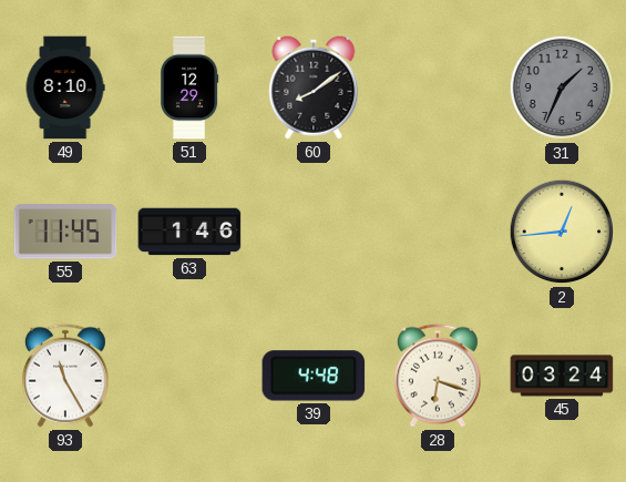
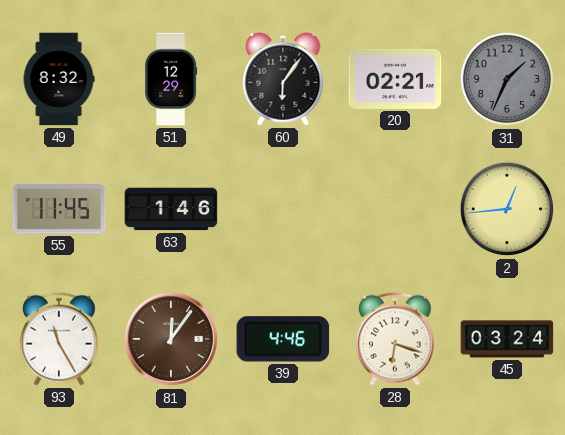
49: 8:10 -> 8:32 (59, 79)
60: 8:09 -> 6:06 (283, 79)
20: none -> 02:21 (395, 79)
81: none -> 12:06 (171, 339)
39: 4:48 -> 4:46 (283, 339)
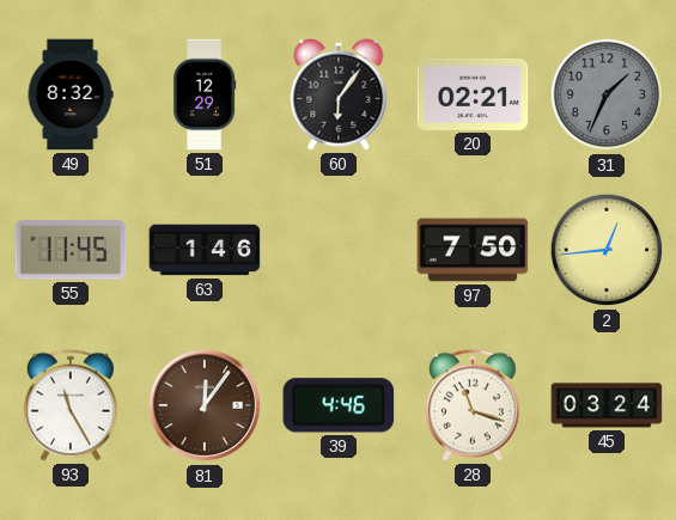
97: none -> 7:50 (473, 250)
28: 6:18 -> 11:18 (473, 405)
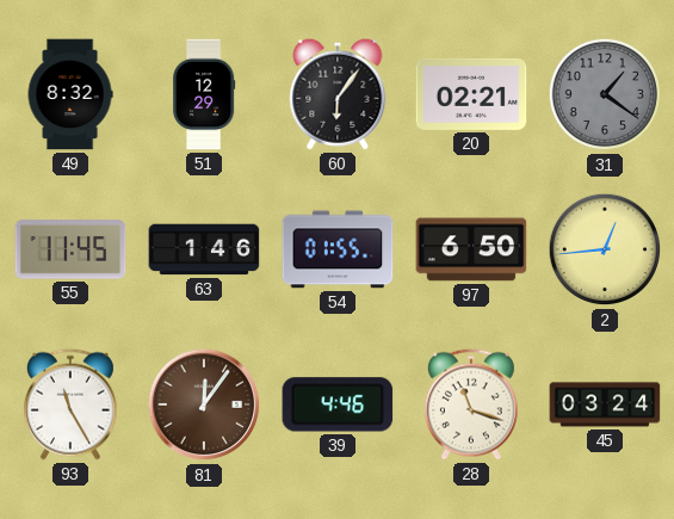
31: 1:34 -> 1:21 (605, 94)
54: none -> 01:55 (338, 249)
97: 7:50 -> 6:50 (471, 249)
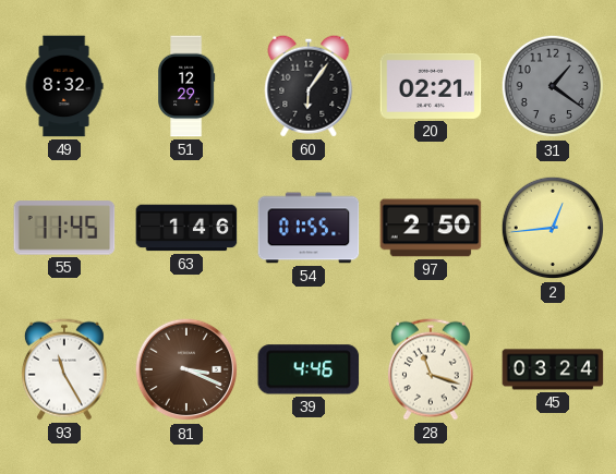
97: 6:50 -> 2:50 (431, 228)
81: 12:06 -> 3:19 (186, 369)
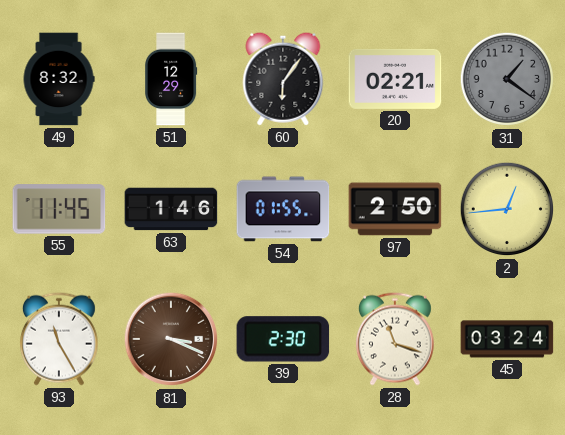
39: 4:46 -> 2:30 (283, 339)
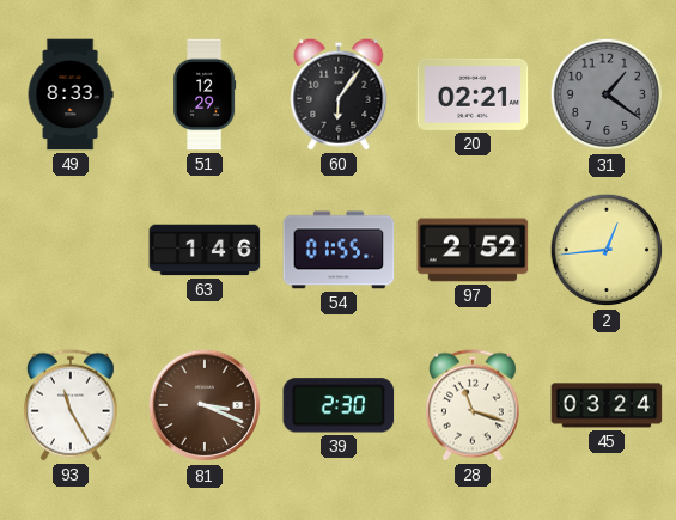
49: 8:32 -> 8:33 (71, 94)
55: 11:45 -> none (59, 209)
97: 2:50 -> 2:52 (473, 250)
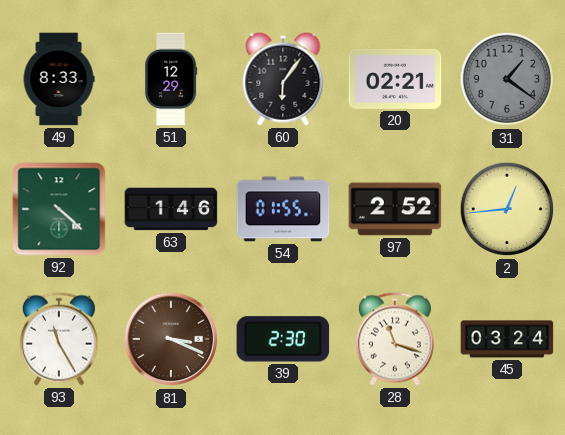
92: none -> 4:22 (59, 209)
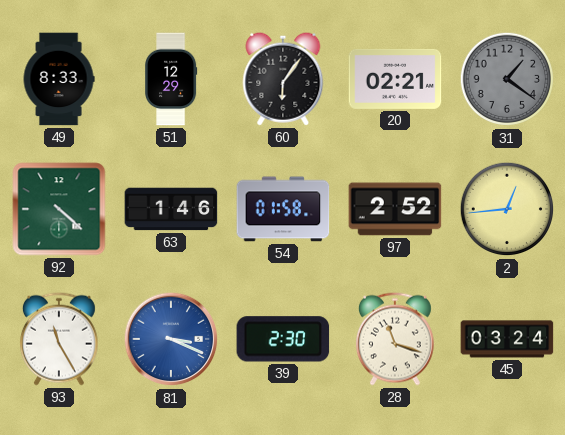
54: 01:55 -> 01:58 (283, 209)
81 dial: brown -> blue (171, 339)
